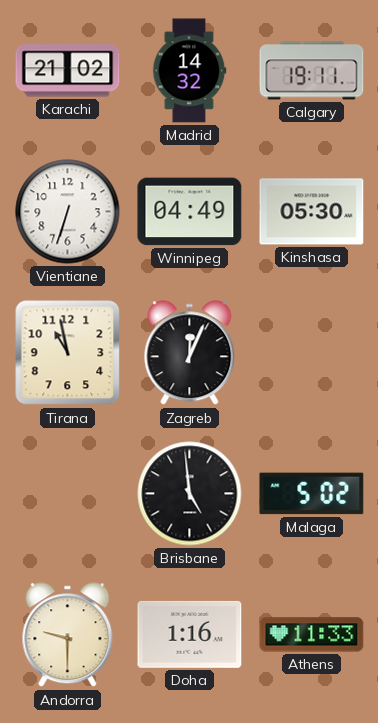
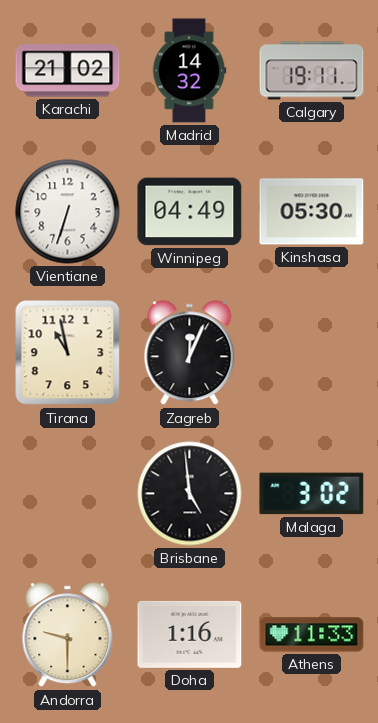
Malaga: 5:02 -> 3:02 (312, 494)
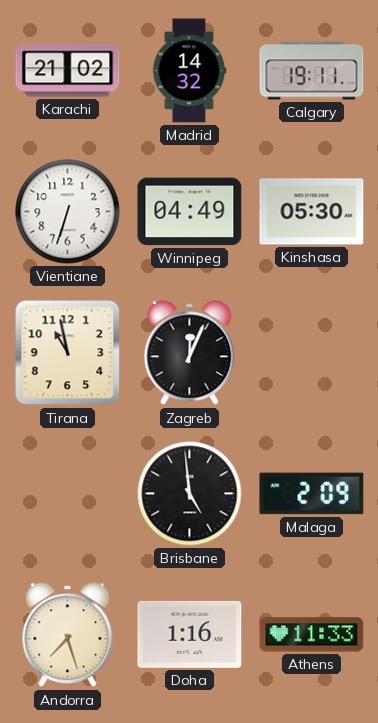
Malaga: 3:02 -> 2:09 (312, 494)
Andorra: 9:30 -> 7:27 (68, 635)
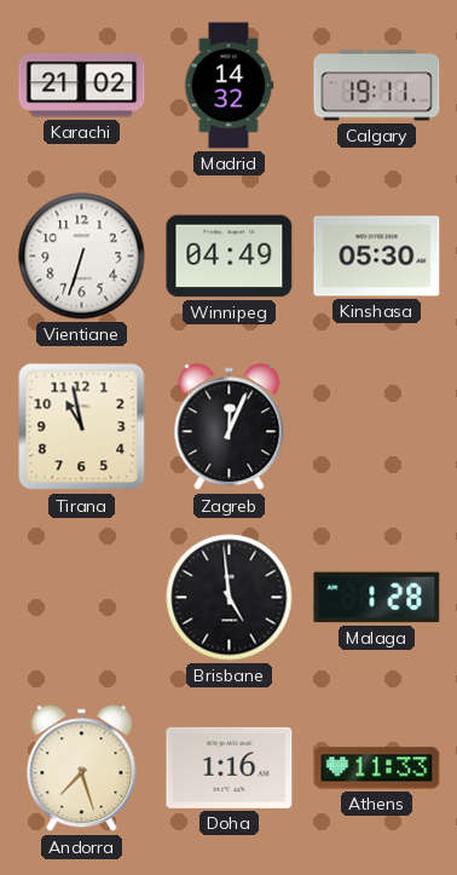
Malaga: 2:09 -> 1:28 (377, 598)
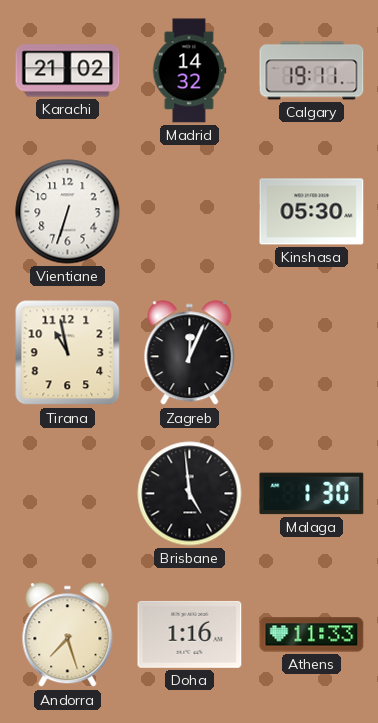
Winnipeg: 04:49 -> none (230, 257)
Malaga: 1:28 -> 1:30 (312, 494)
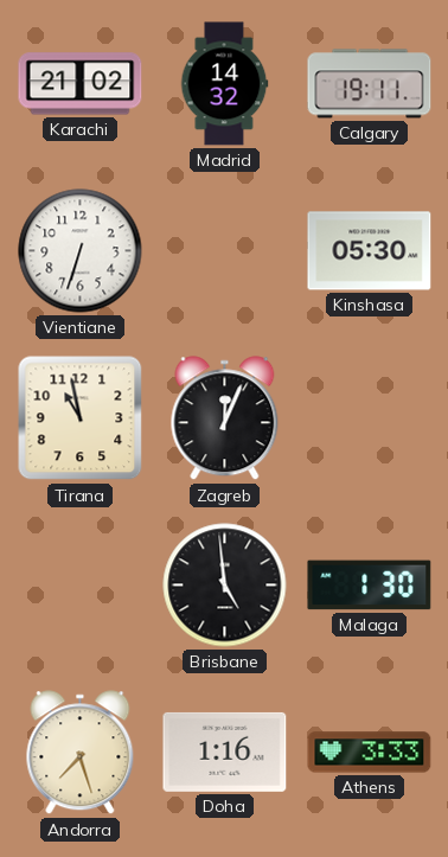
Athens: 11:33 -> 3:33 (370, 753)
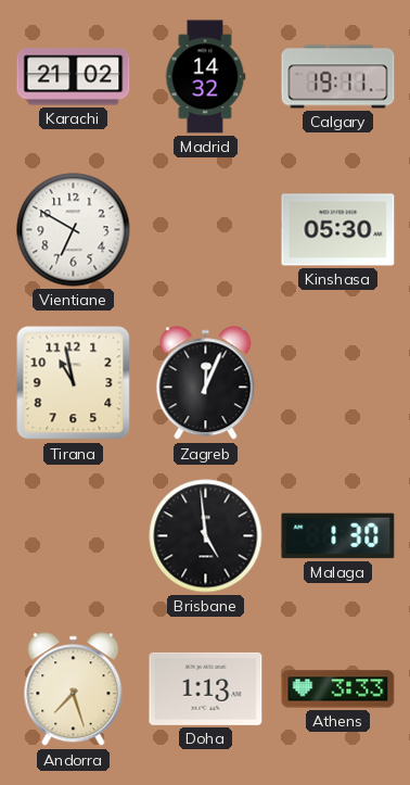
Vientiane: 6:33 -> 6:50 (74, 230)
Doha: 1:16 -> 1:13 (206, 688)
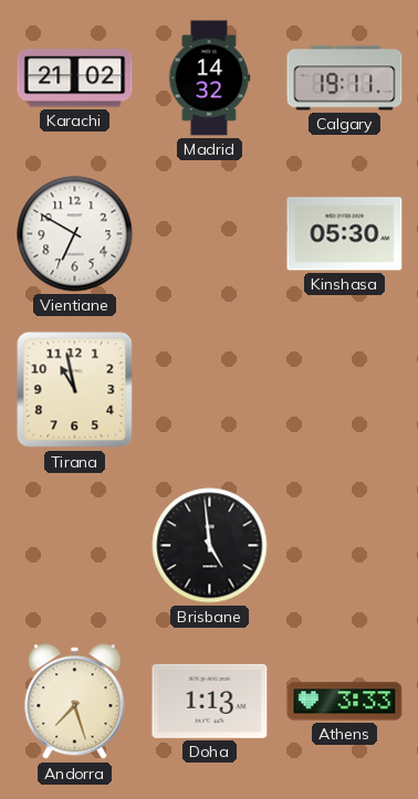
Zagreb: 12:04 -> none (206, 383)
Malaga: 1:30 -> none (338, 536)
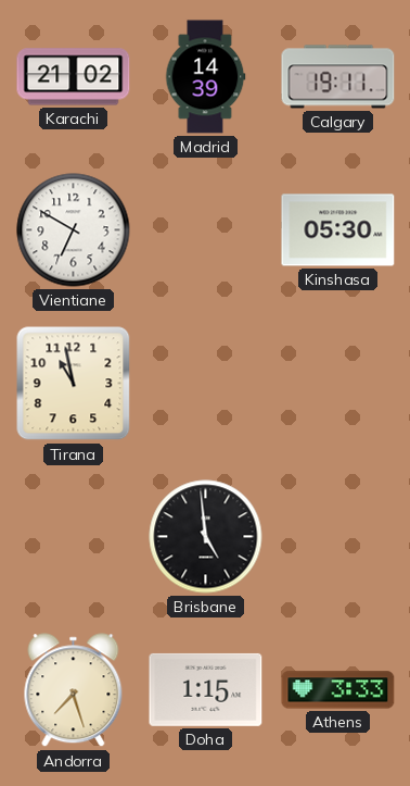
Madrid: 14:32 -> 14:39 (205, 77)
Doha: 1:13 -> 1:15 (206, 689)
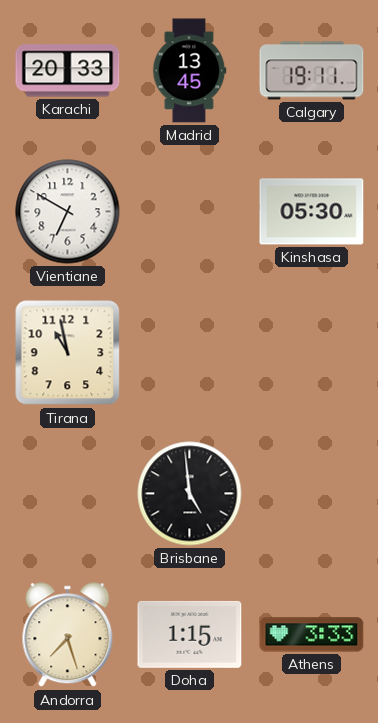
Karachi: 21:02 -> 20:33 (68, 71)
Madrid: 14:39 -> 13:45 (189, 71)
